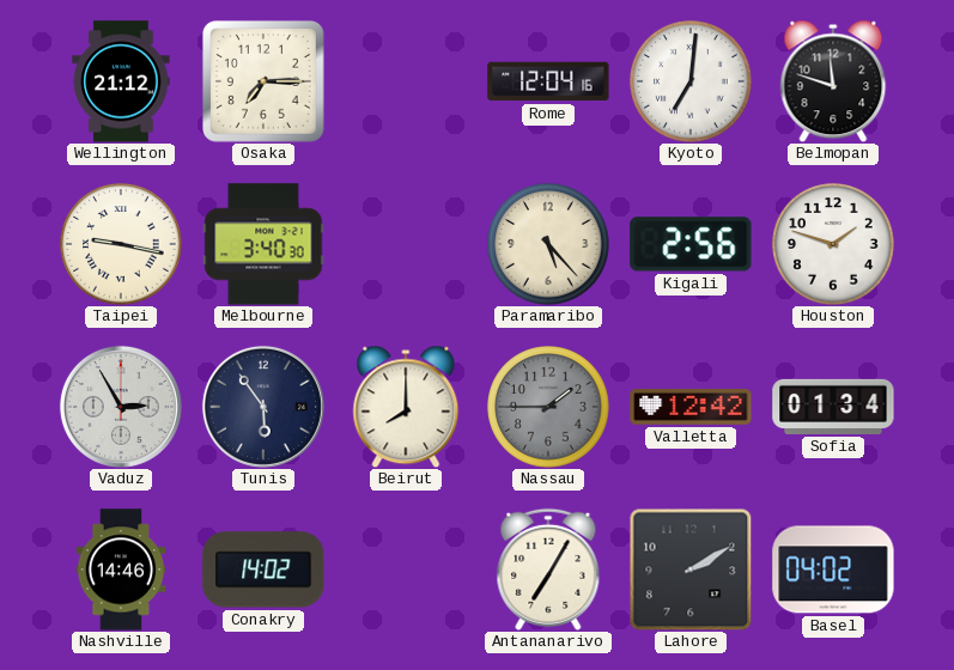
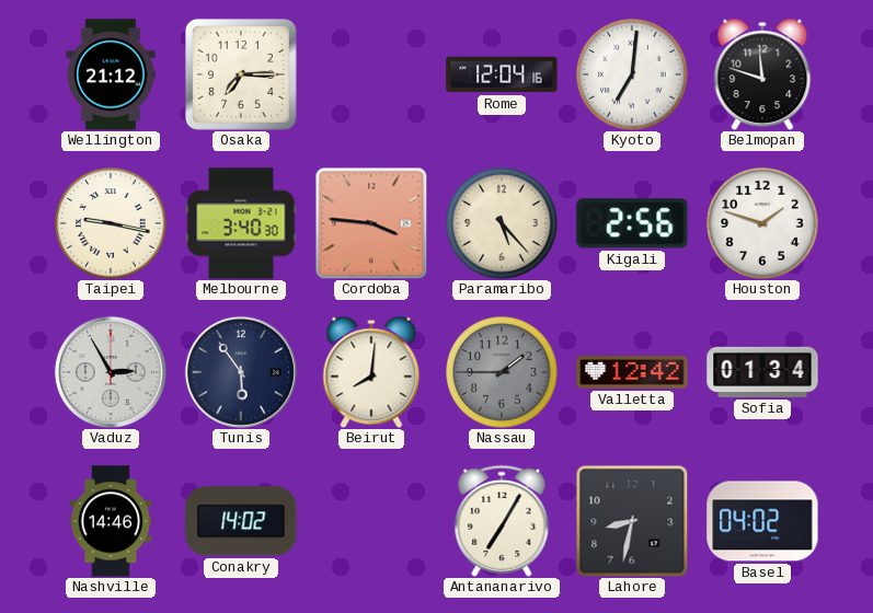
Cordoba: none -> 3:46 (371, 223)
Beirut: 8:00 -> 8:01 (371, 372)
Lahore: 2:10 -> 8:32 (632, 521)
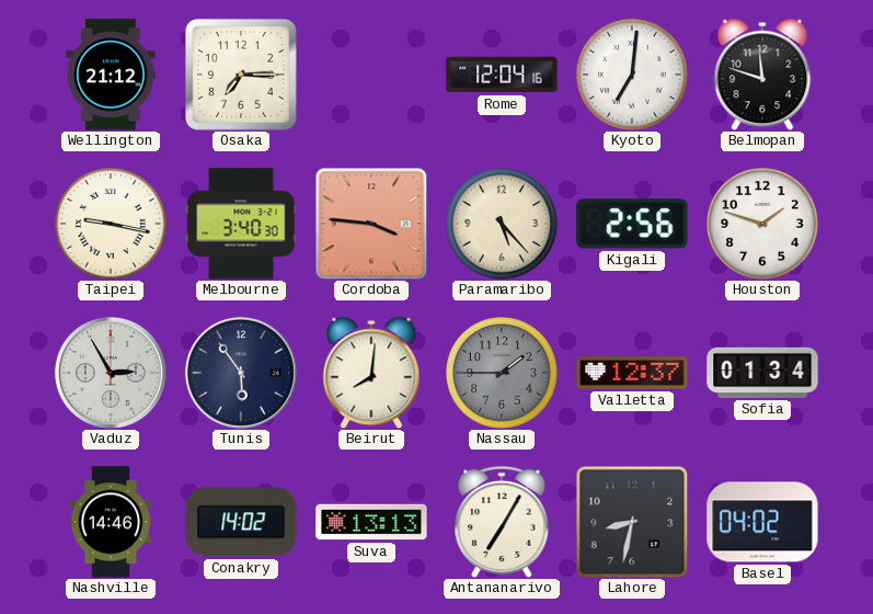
Valletta: 12:42 -> 12:37 (632, 374)
Suva: none -> 13:13 (371, 522)
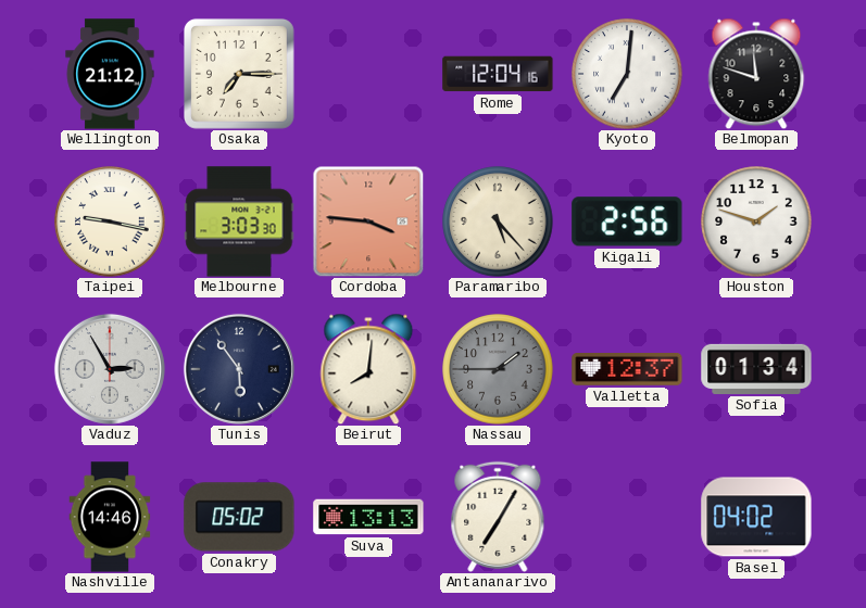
Melbourne: 3:40 -> 3:03 (239, 221)
Conakry: 14:02 -> 05:02 (239, 517)
Lahore: 8:32 -> none (632, 522)
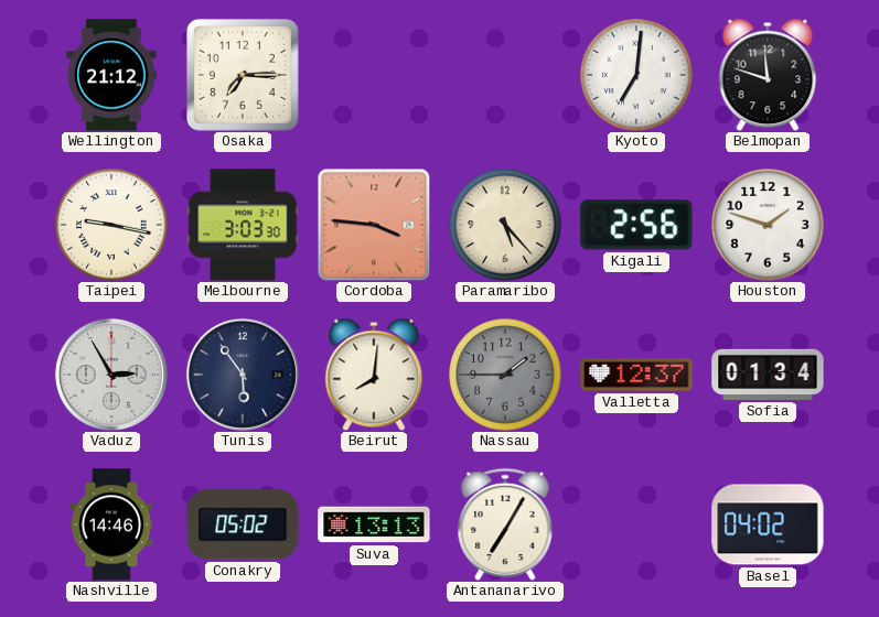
Rome: 12:04 -> none (498, 74)
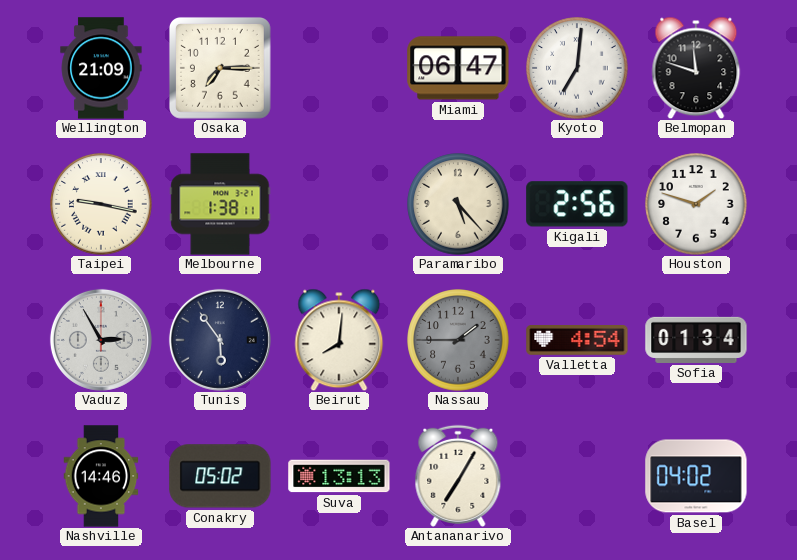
Wellington: 21:12 -> 21:09 (101, 68)
Miami: none -> 06:47 (458, 68)
Melbourne: 3:03 -> 1:38 (220, 204)
Cordoba: 3:46 -> none (374, 225)
Valletta: 12:37 -> 4:54 (577, 341)
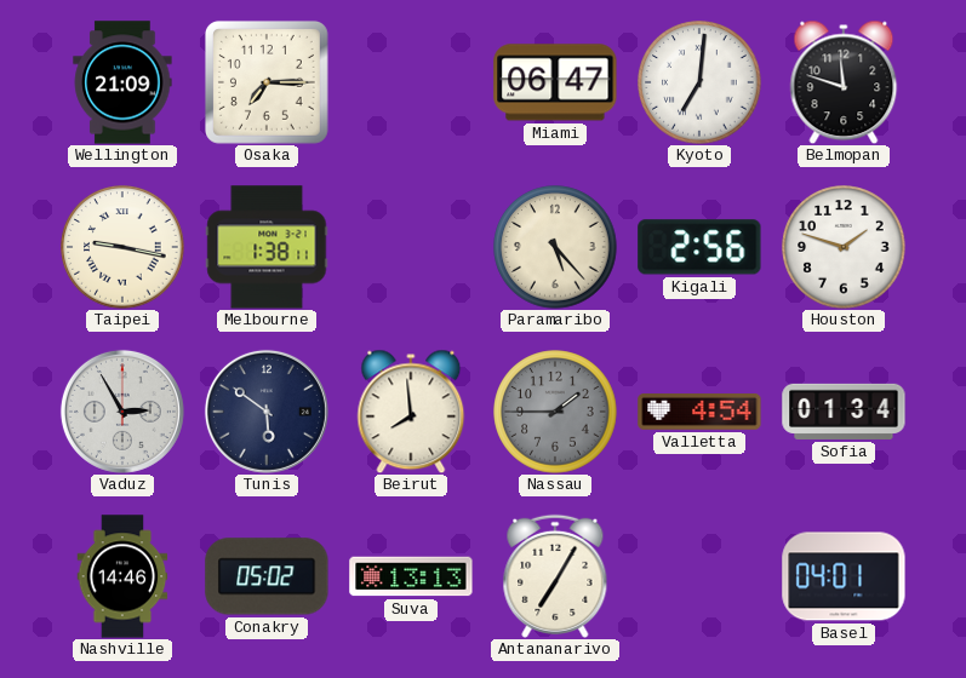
Tunis: 5:54 -> 5:51 (267, 412)
Beirut: 8:01 -> 7:59 (411, 412)
Basel: 04:02 -> 04:01 (844, 576)
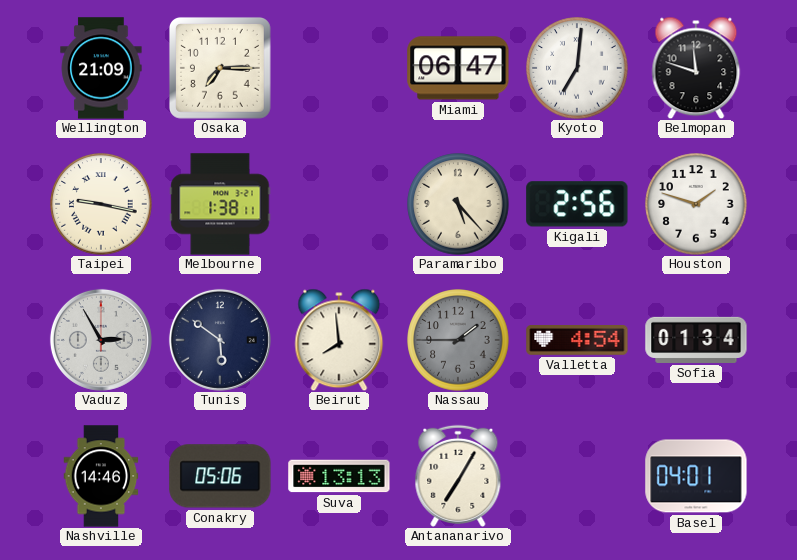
Conakry: 05:02 -> 05:06 (220, 476)
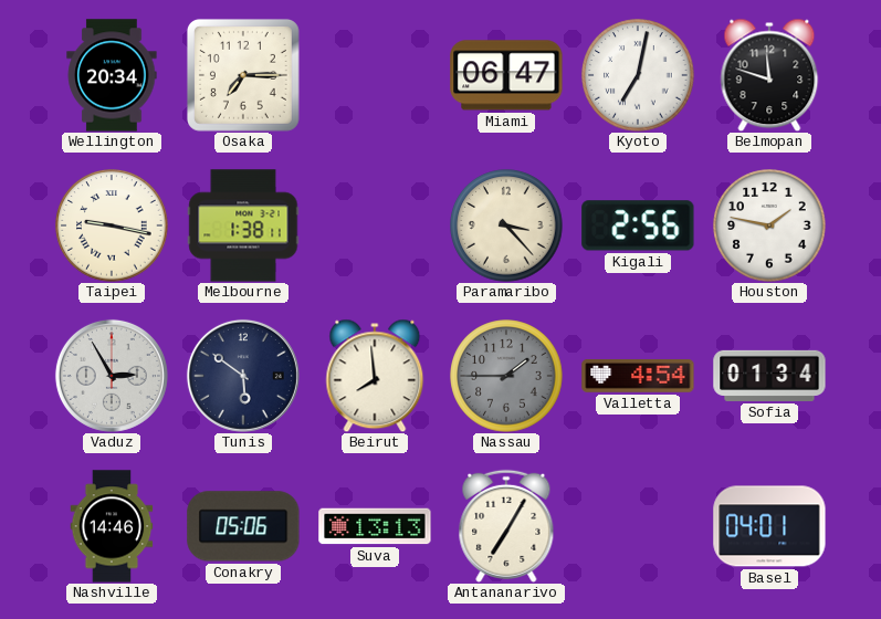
Wellington: 21:09 -> 20:34 (112, 75)
Kyoto: 7:01 -> 7:02 (638, 75)
Paramaribo: 5:23 -> 3:23 (506, 225)
Houston: 1:48 -> 1:47 (769, 225)
